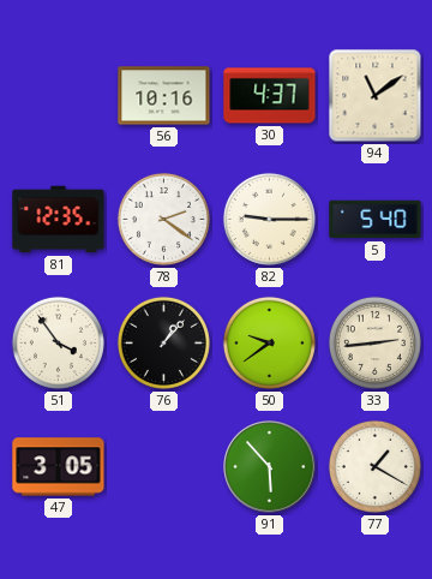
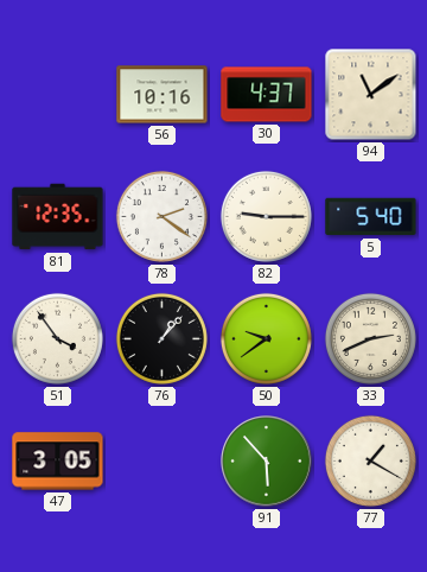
33: 2:44 -> 2:41 (370, 338)
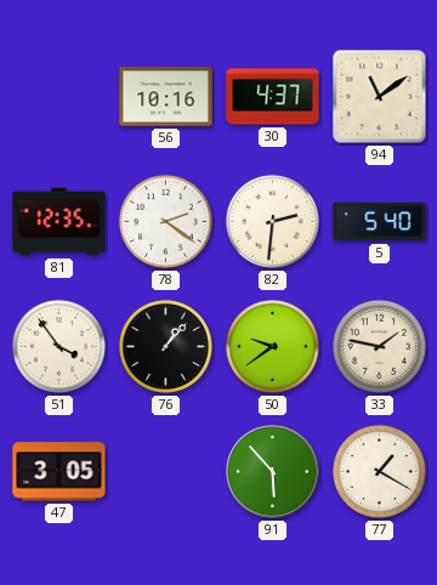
82: 9:15 -> 2:31 (272, 221)
33: 2:41 -> 1:47 (379, 346)
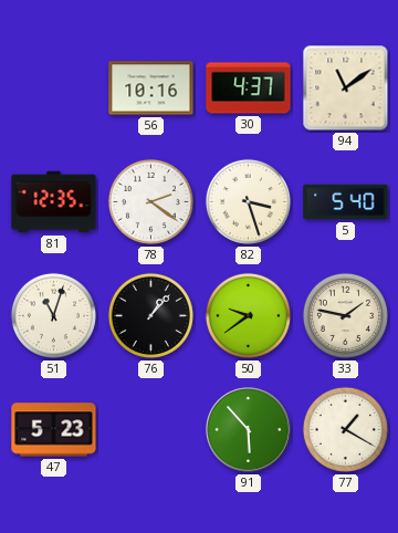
82: 2:31 -> 3:27 (248, 201)
51: 3:54 -> 11:03 (53, 315)
47: 3:05 -> 5:23 (54, 430)
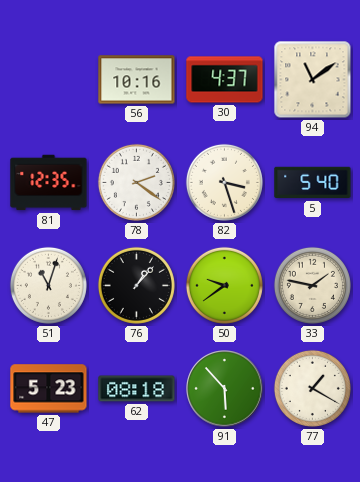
62: none -> 08:18 (137, 389)
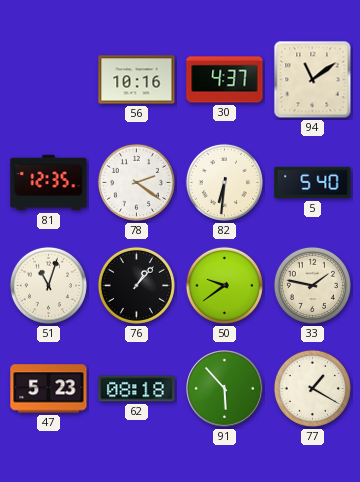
82: 3:27 -> 6:31 (224, 182)
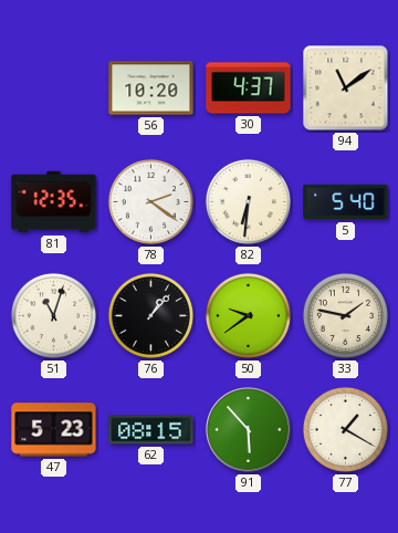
56: 10:16 -> 10:20 (151, 88)
62: 08:18 -> 08:15 (151, 430)
